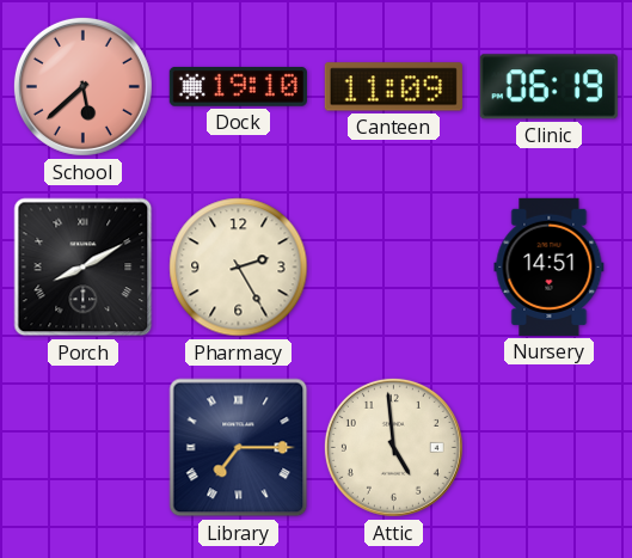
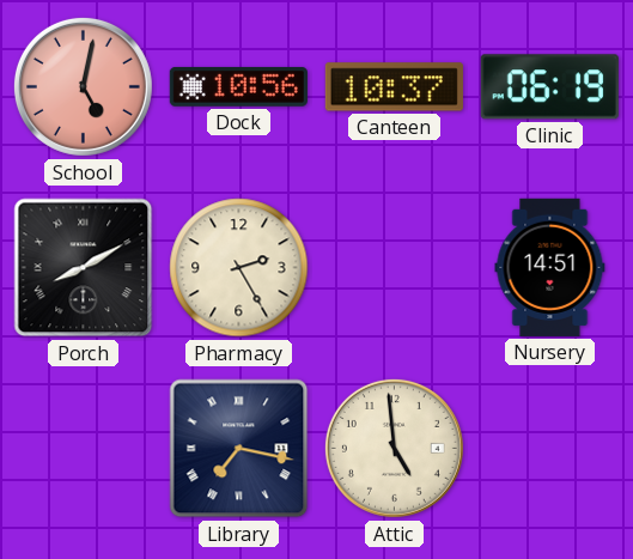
School: 5:38 -> 5:02 (83, 86)
Dock: 19:10 -> 10:56 (238, 86)
Canteen: 11:09 -> 10:37 (394, 87)
Library: 7:15 -> 7:17 (239, 449)
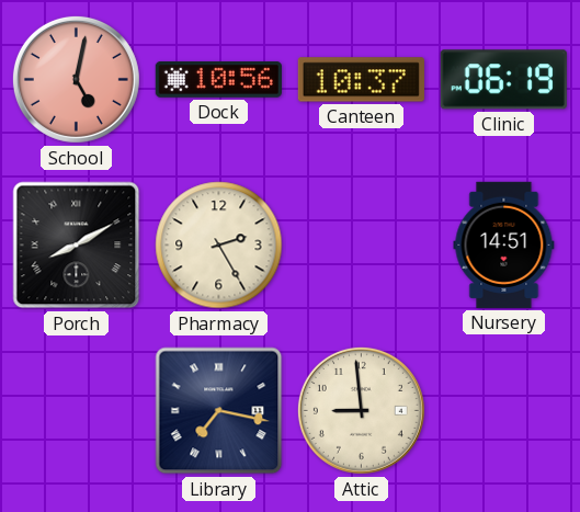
Attic: 4:59 -> 8:59 (361, 410)
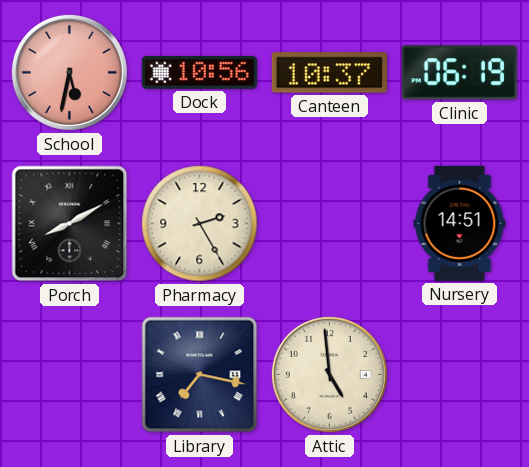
School: 5:02 -> 5:32 (69, 72)
Attic: 8:59 -> 4:59 (329, 374)
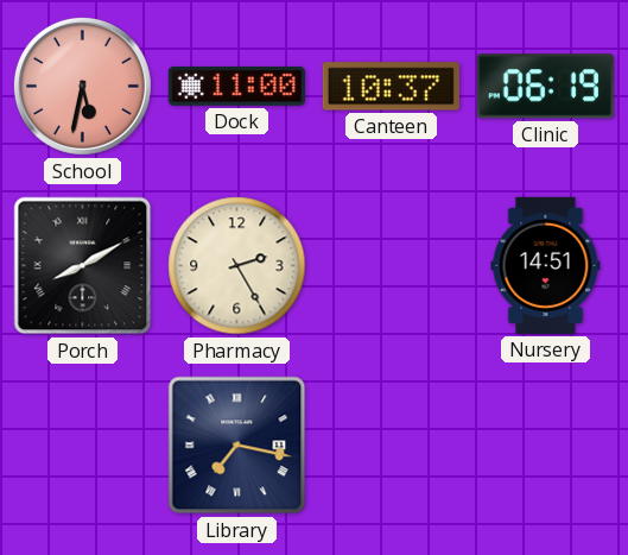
Dock: 10:56 -> 11:00 (236, 86)
Attic: 4:59 -> none (329, 374)
